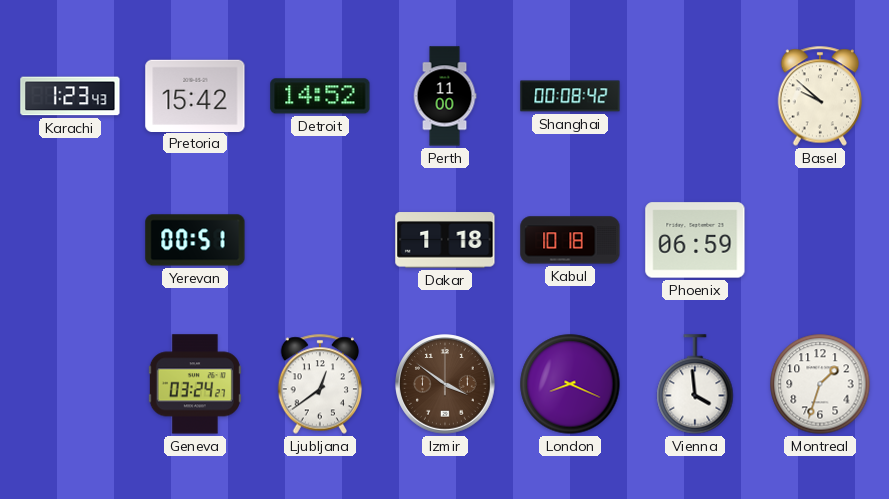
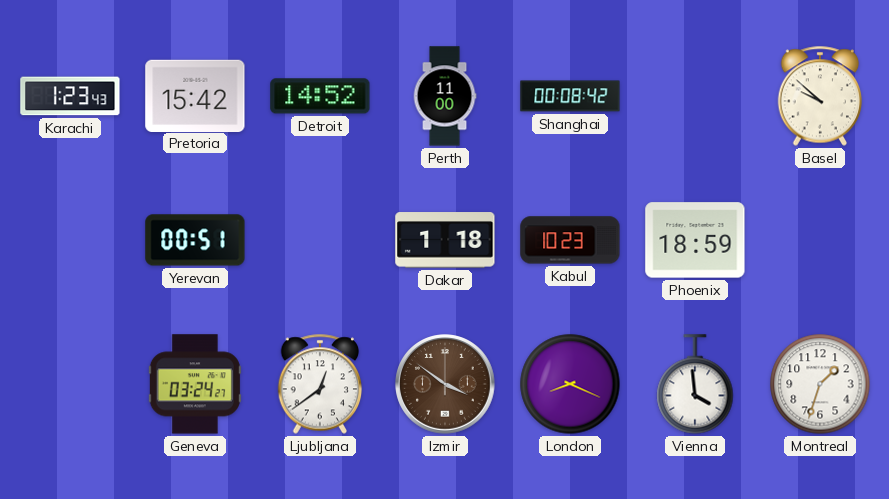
Kabul: 10:18 -> 10:23 (570, 240)
Phoenix: 06:59 -> 18:59 (695, 240)
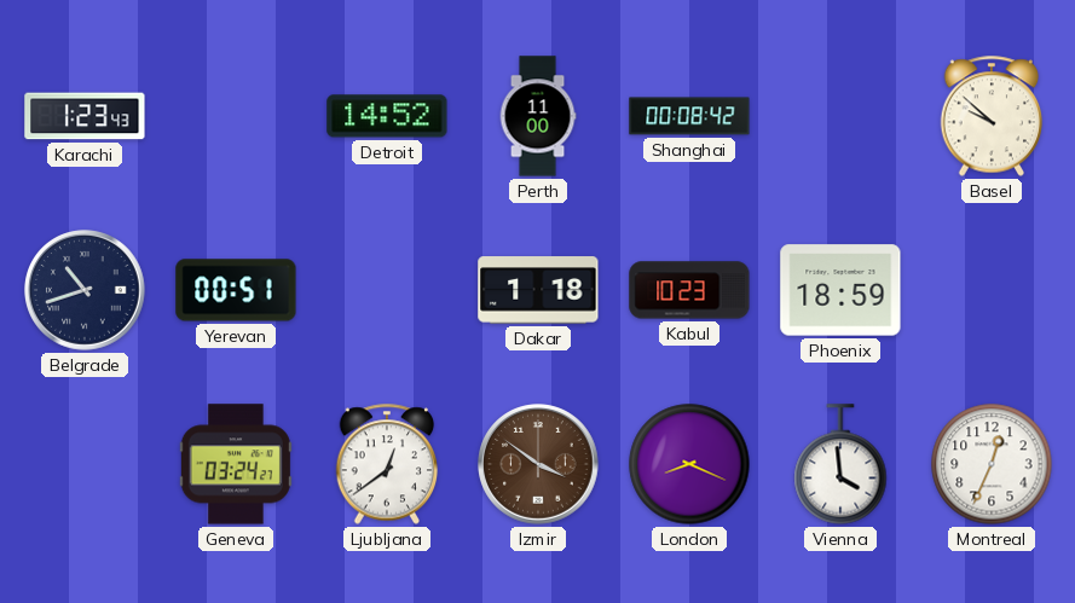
Pretoria: 15:42 -> none (195, 95)
Belgrade: none -> 10:42 (85, 290)
Montreal: 1:33 -> 12:34 (992, 464)
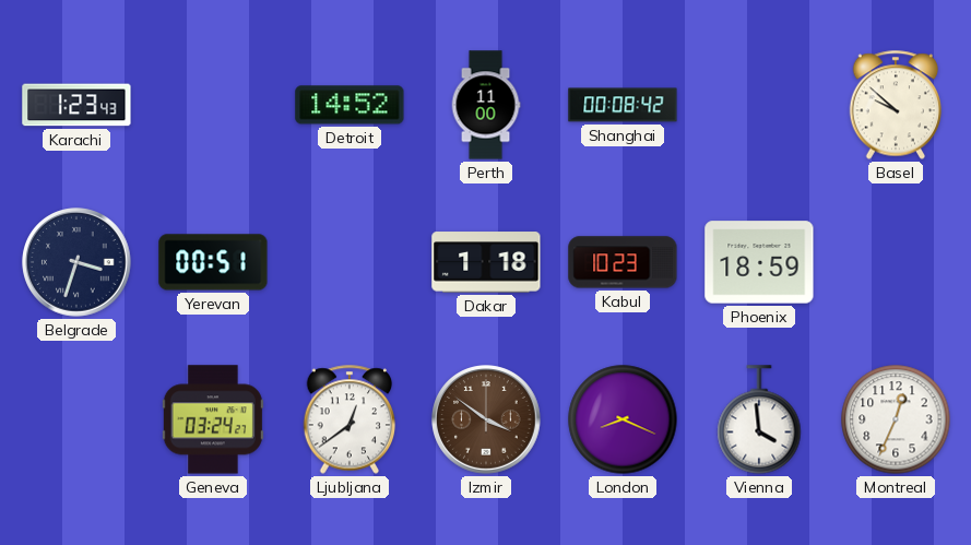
Belgrade: 10:42 -> 3:33 (76, 262)
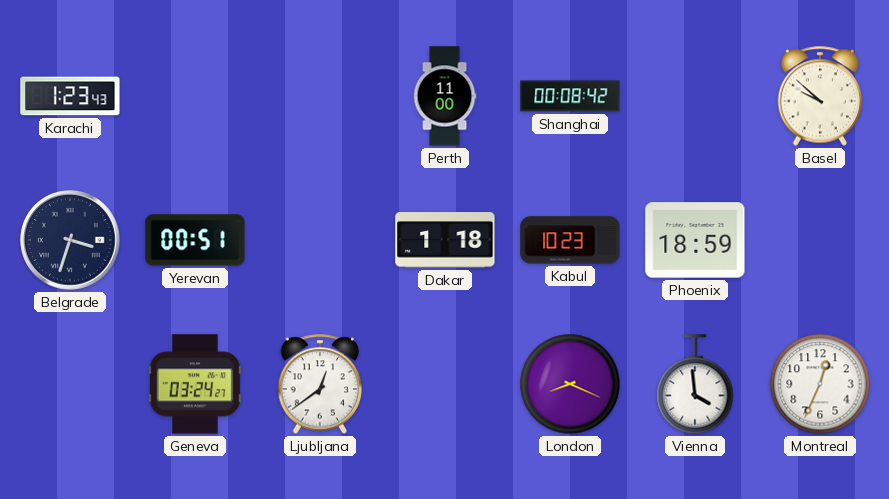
Detroit: 14:52 -> none (350, 105)
Izmir: 3:51 -> none (486, 419)
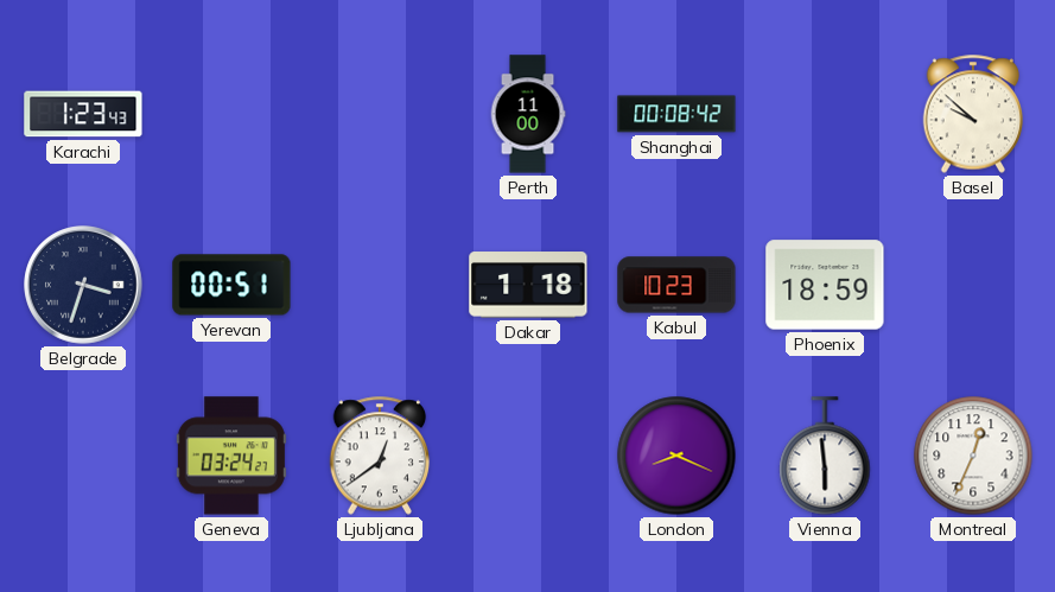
Vienna: 3:59 -> 5:59 (825, 456)
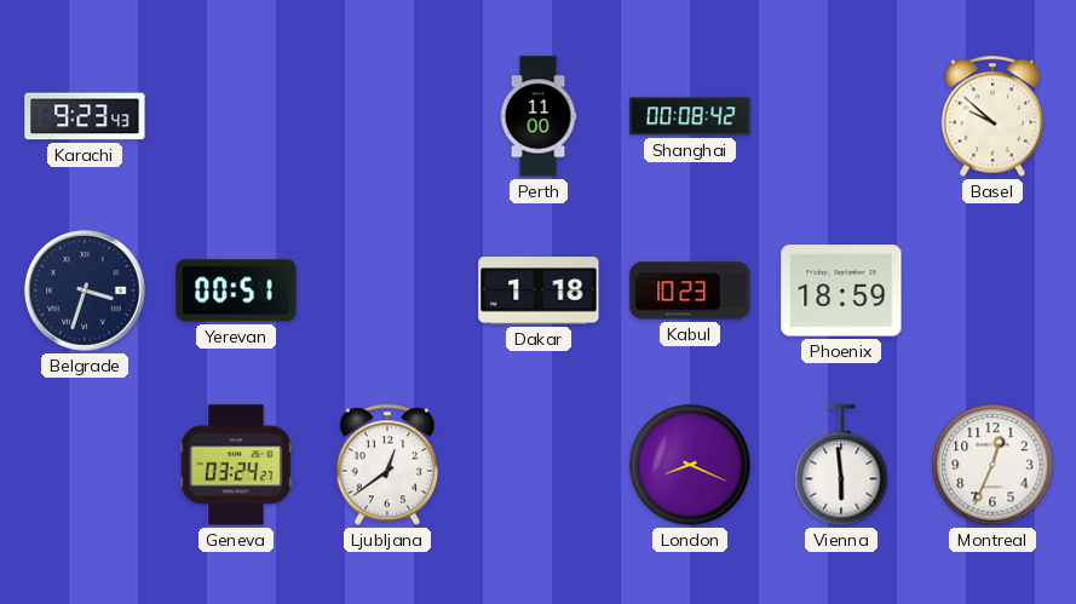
Karachi: 1:23 -> 9:23 (85, 116)
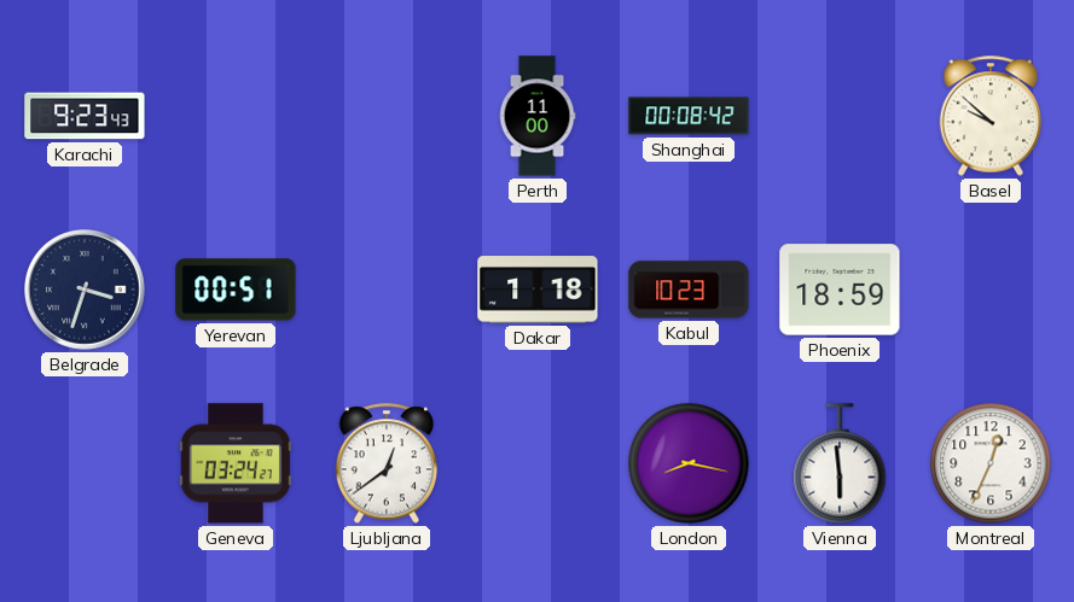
London: 8:19 -> 8:17 (689, 463)
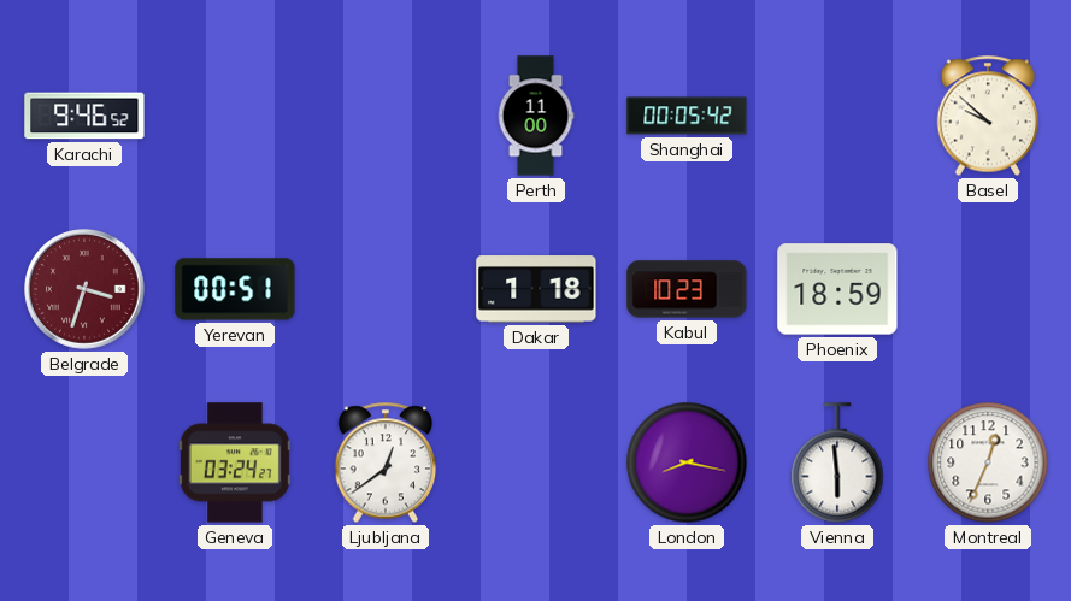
Karachi: 9:23 -> 9:46 (84, 116)
Shanghai: 00:08 -> 00:05 (687, 116)
Belgrade dial: navy -> burgundy (84, 289)
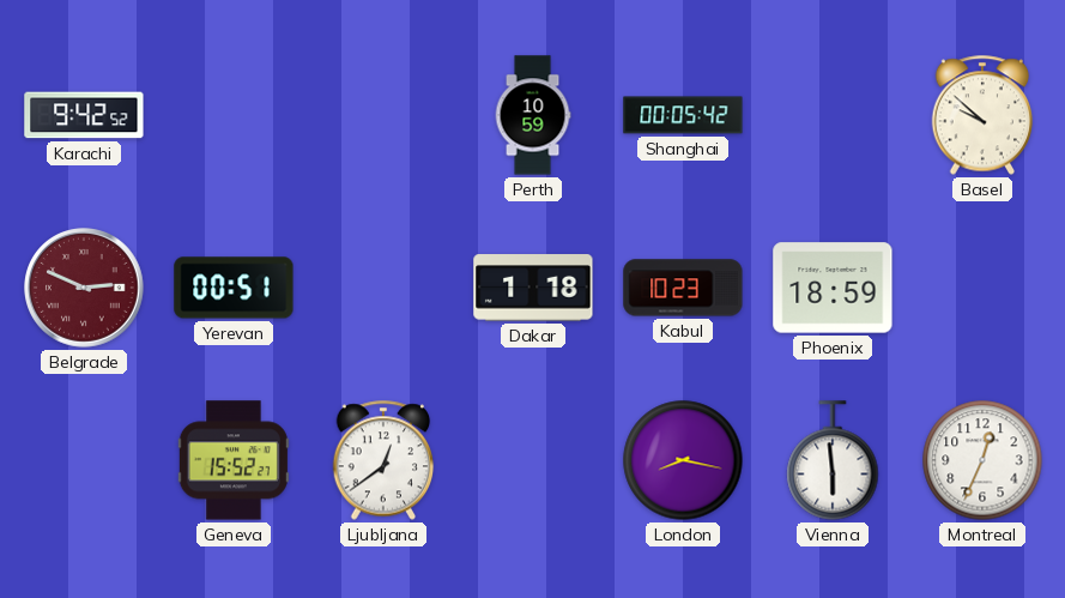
Karachi: 9:46 -> 9:42 (84, 115)
Perth: 11:00 -> 10:59 (533, 115)
Belgrade: 3:33 -> 2:49 (84, 288)
Geneva: 03:24 -> 15:52 (234, 460)
